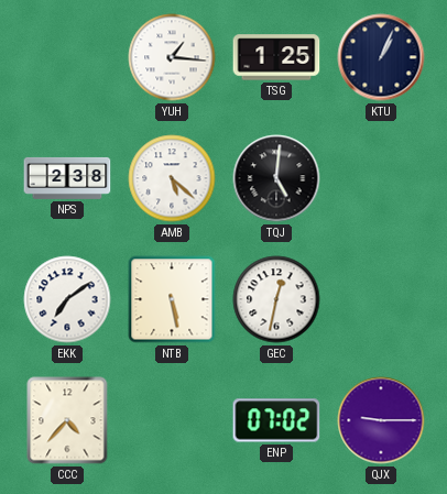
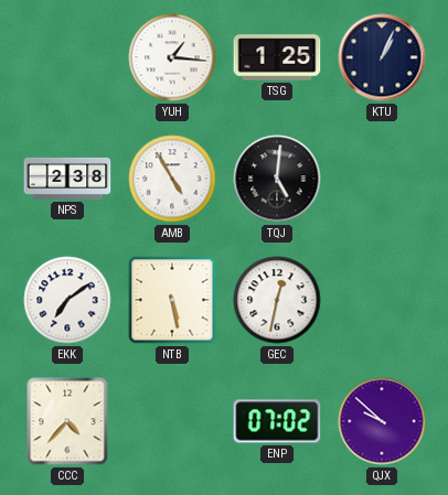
AMB: 5:22 -> 4:55 (172, 179)
QJX: 9:15 -> 9:52 (382, 421)
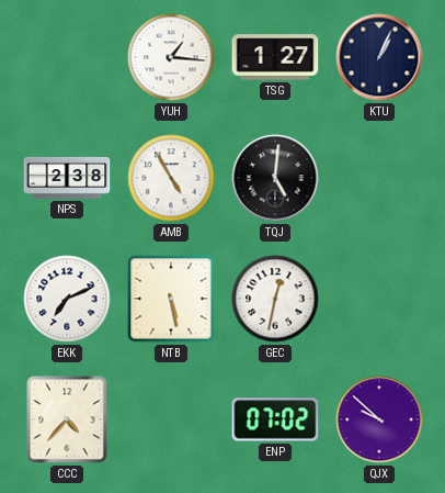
TSG: 1:25 -> 1:27 (275, 57)
EKK: 7:09 -> 7:11 (67, 299)
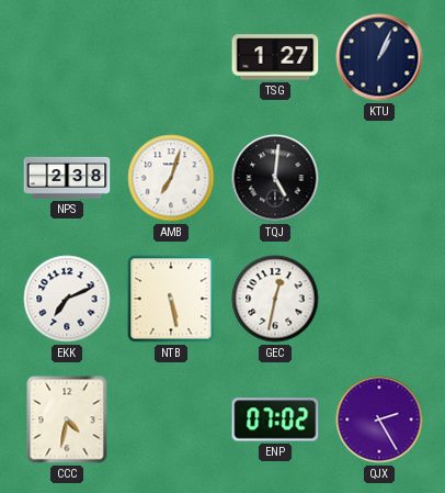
YUH: 1:16 -> none (171, 57)
AMB: 4:55 -> 7:03 (171, 178)
CCC: 4:37 -> 4:32 (67, 419)
QJX: 9:52 -> 2:25 (379, 419)
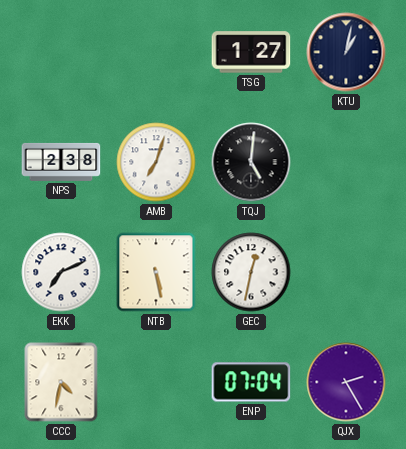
KTU: 1:04 -> 1:02 (346, 52)
ENP: 07:02 -> 07:04 (251, 382)
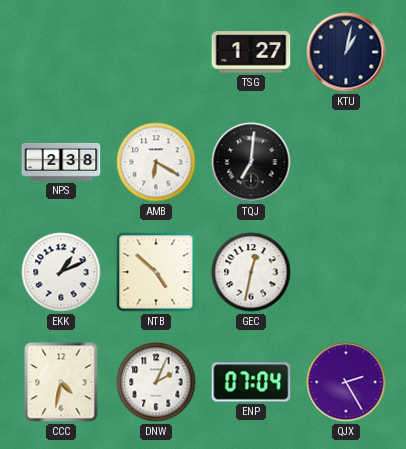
AMB: 7:03 -> 6:20 (156, 162)
TQJ: 5:01 -> 7:01 (251, 162)
EKK: 7:11 -> 1:11 (61, 272)
NTB: 5:28 -> 4:52 (156, 272)
DNW: none -> 2:04 (156, 382)
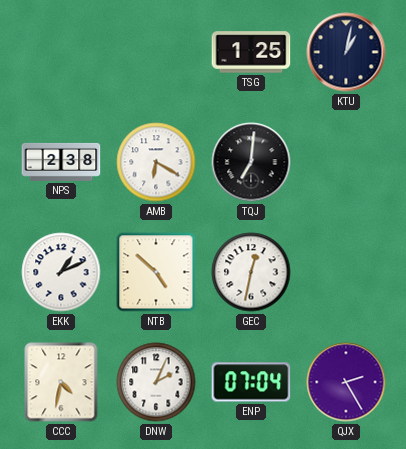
TSG: 1:27 -> 1:25 (251, 52)
